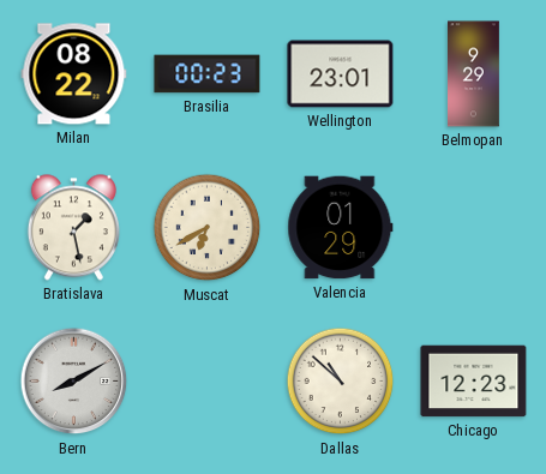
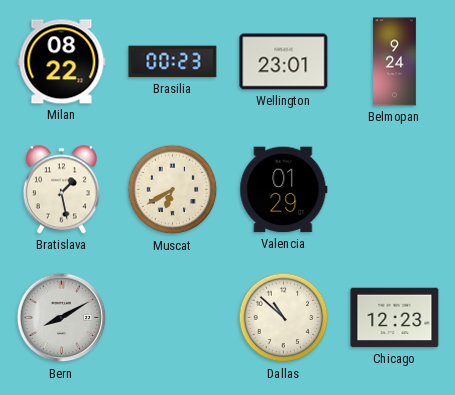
Belmopan: 9:29 -> 9:24 (395, 62)
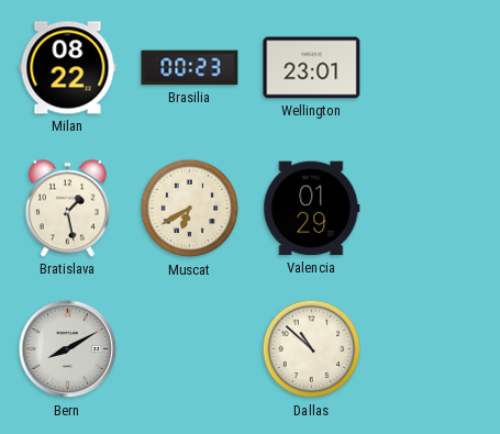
Belmopan: 9:24 -> none (395, 62)
Chicago: 12:23 -> none (395, 318)
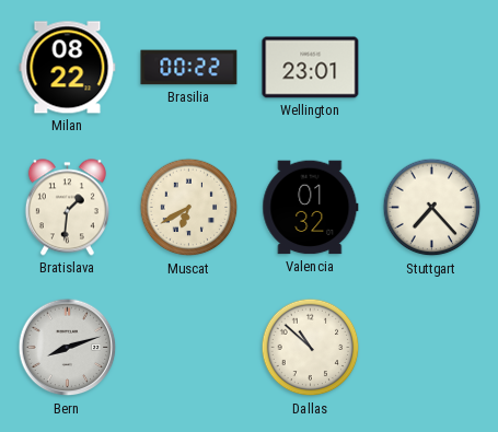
Brasilia: 00:23 -> 00:22 (189, 68)
Bratislava: 1:28 -> 1:31 (67, 208)
Valencia: 01:29 -> 01:32 (311, 208)
Stuttgart: none -> 7:23 (432, 208)
Bern: 8:10 -> 8:12 (68, 348)
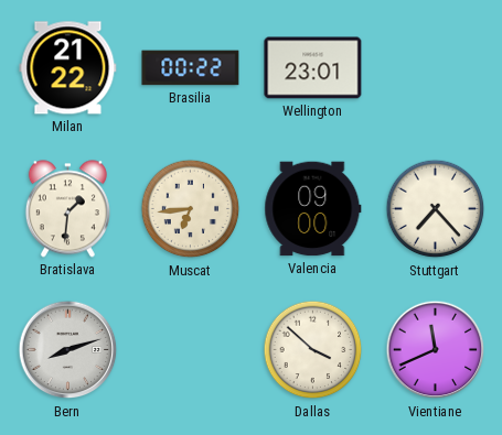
Milan: 08:22 -> 21:22 (68, 68)
Muscat: 6:40 -> 6:44 (191, 209)
Valencia: 01:32 -> 09:00 (313, 209)
Dallas: 10:52 -> 3:52 (313, 350)
Vientiane: none -> 11:41 (436, 350)
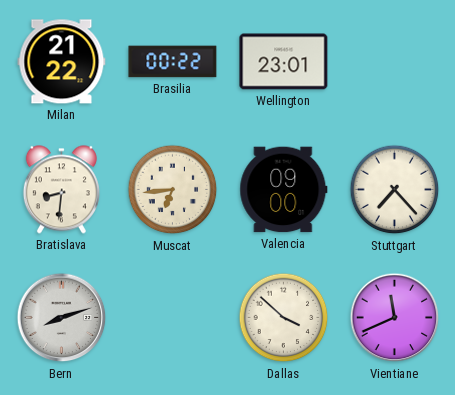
Bratislava: 1:31 -> 8:31 (61, 190)
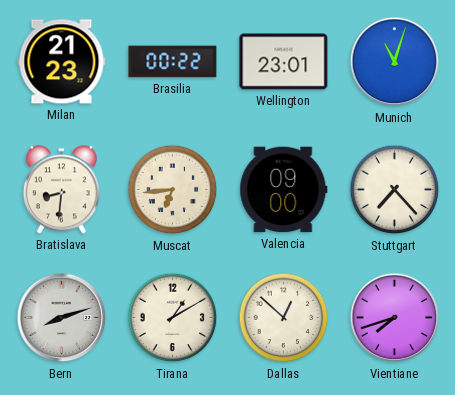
Milan: 21:22 -> 21:23 (62, 62)
Munich: none -> 11:03 (395, 62)
Tirana: none -> 1:10 (173, 318)
Dallas: 3:52 -> 12:52 (284, 318)
Vientiane: 11:41 -> 7:42 (395, 318)
